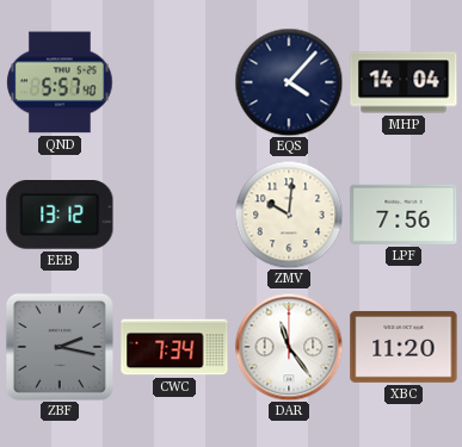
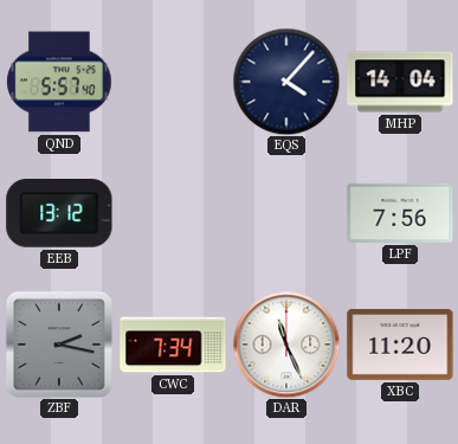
ZMV: 10:01 -> none (289, 215)
DAR: 11:24 -> 11:26 (286, 345)
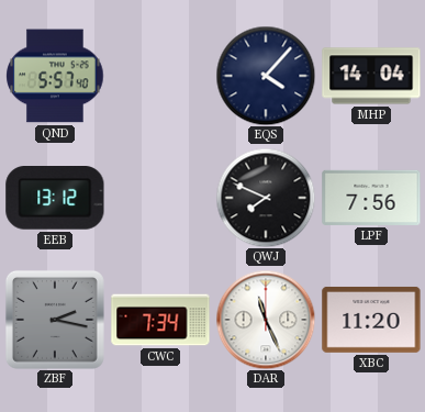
QWJ: none -> 7:49 (266, 198)
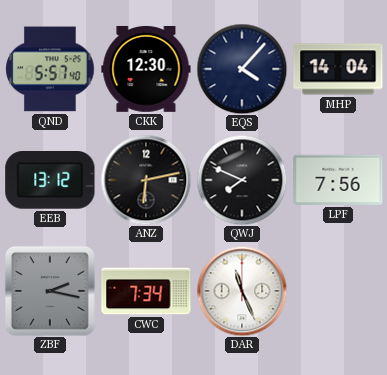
CKK: none -> 12:30 (146, 69)
ANZ: none -> 6:13 (146, 180)
XBC: 11:20 -> none (371, 320)
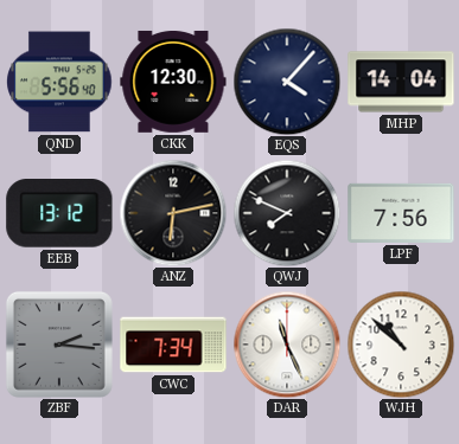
QND: 5:57 -> 5:56 (59, 82)
ZBF: 2:17 -> 2:16 (59, 345)
WJH: none -> 10:52 (401, 345)
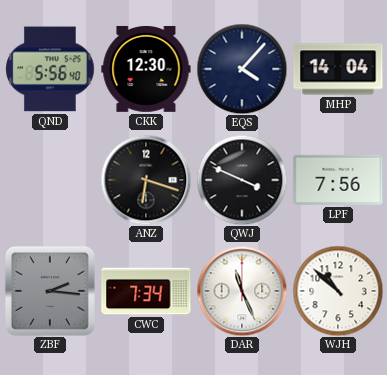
EEB: 13:12 -> none (59, 214)
ANZ: 6:13 -> 6:18 (146, 180)
QWJ: 7:49 -> 3:49 (242, 180)
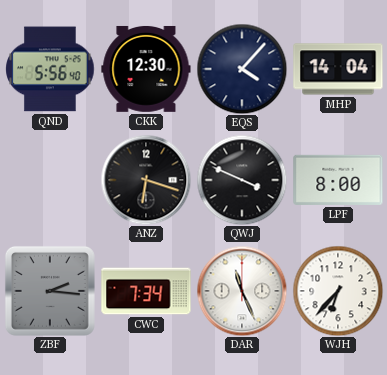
LPF: 7:56 -> 8:00 (338, 180)
WJH: 10:52 -> 6:37 (338, 291)
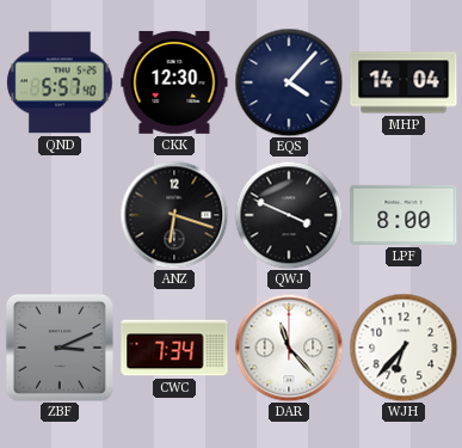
QND: 5:56 -> 5:57 (60, 82)
ZBF: 2:16 -> 3:11 (60, 348)
DAR: 11:26 -> 11:23 (289, 348)
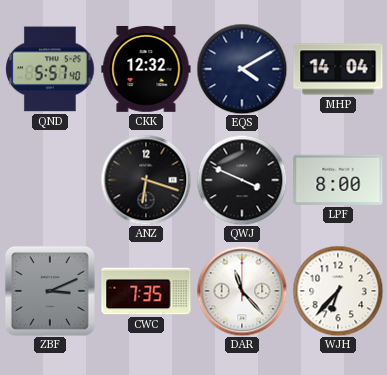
CKK: 12:30 -> 12:32 (146, 69)
EQS: 4:07 -> 4:10 (242, 69)
CWC: 7:34 -> 7:35 (146, 291)
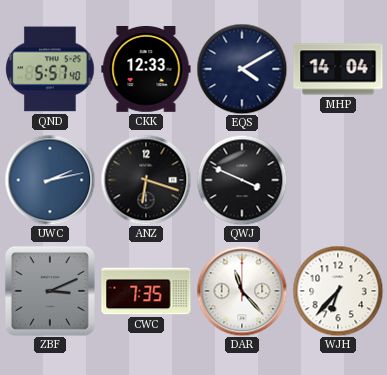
CKK: 12:32 -> 12:33 (146, 69)
UWC: none -> 2:13 (50, 180)
LPF: 8:00 -> none (338, 180)
